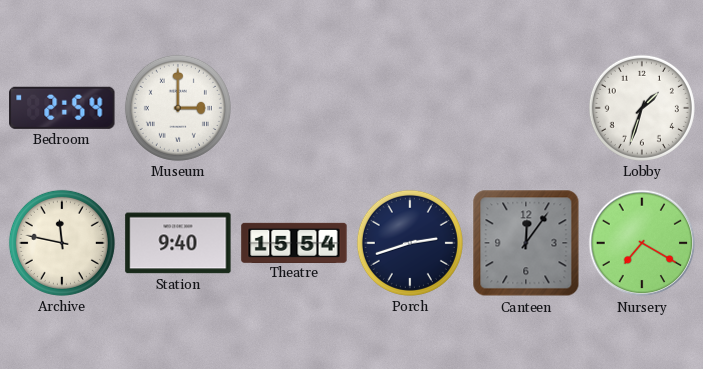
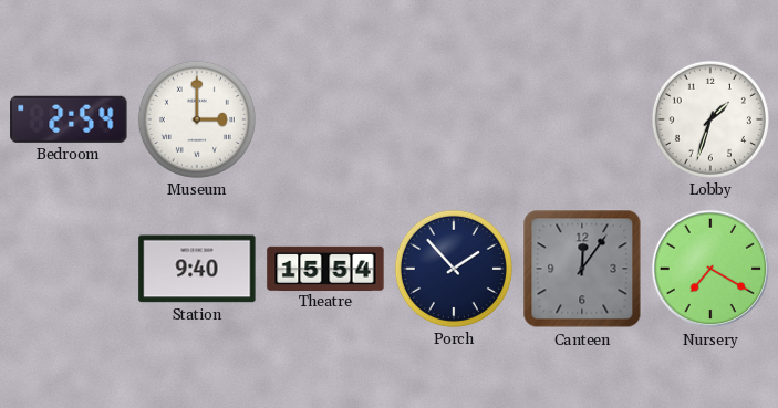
Archive: 11:47 -> none (62, 243)
Porch: 2:42 -> 1:53 (454, 269)
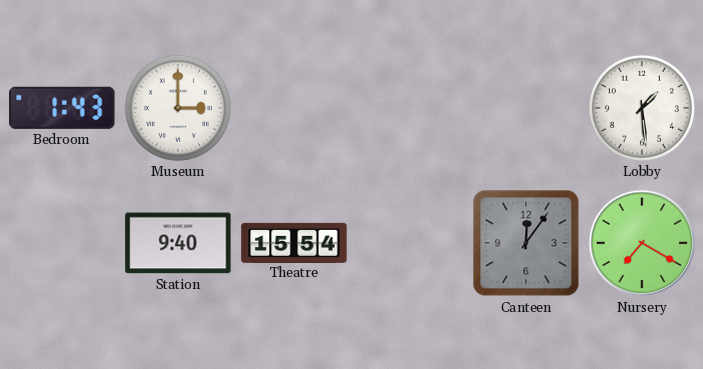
Bedroom: 2:54 -> 1:43 (62, 108)
Lobby: 1:33 -> 1:29 (642, 108)
Porch: 1:53 -> none (454, 269)
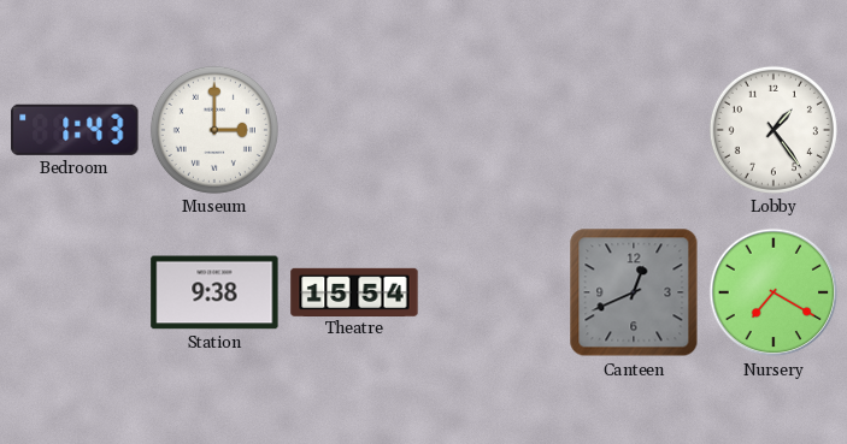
Lobby: 1:29 -> 1:24 (774, 130)
Station: 9:40 -> 9:38 (214, 292)
Canteen: 12:06 -> 12:41 (634, 292)
